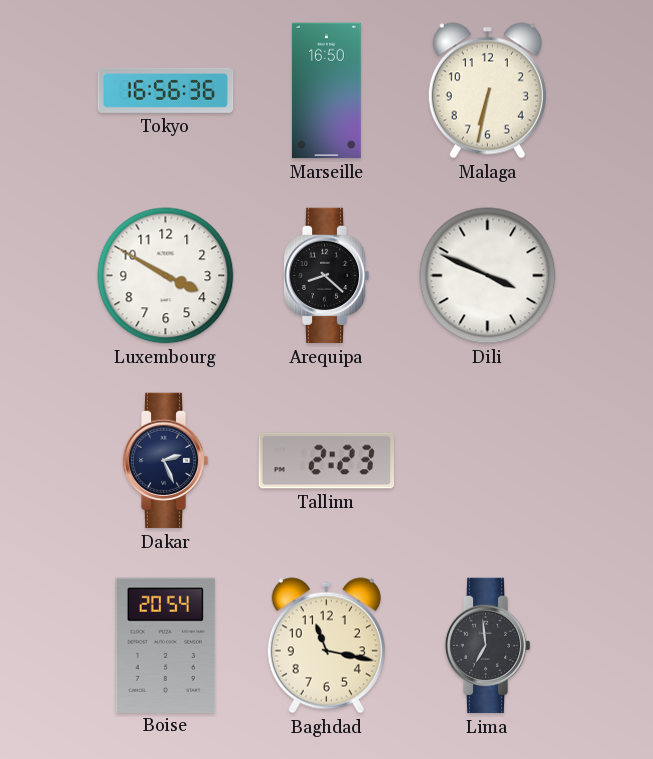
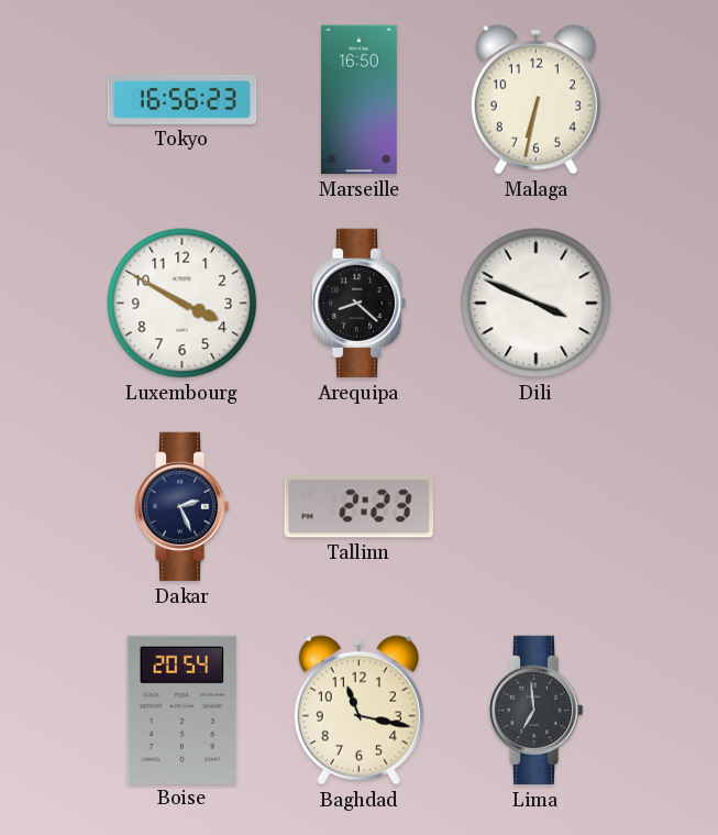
Tokyo: 16:56:36 -> 16:56:23 (183, 99)
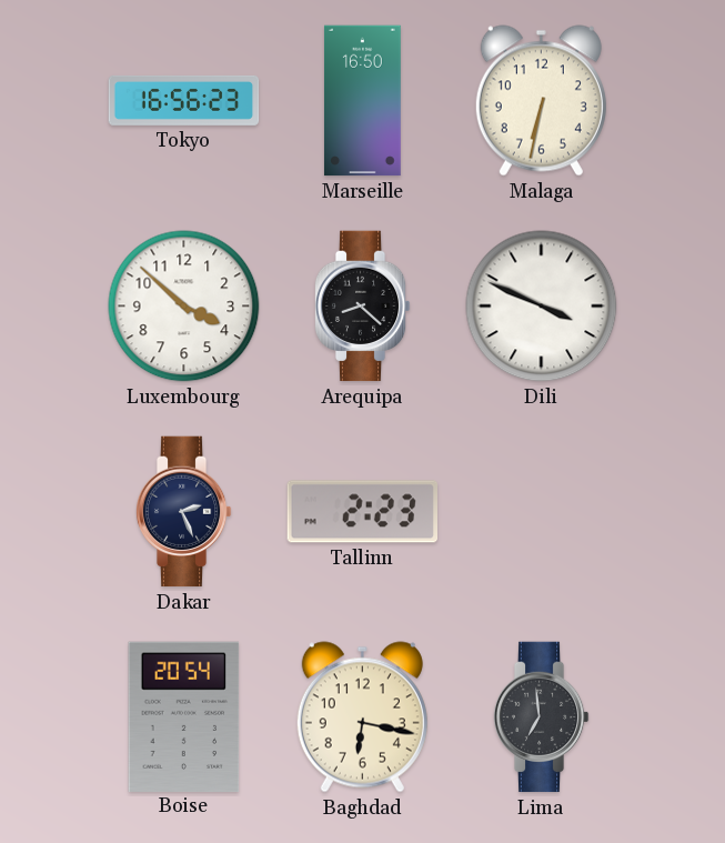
Luxembourg: 3:50 -> 3:52 (184, 307)
Baghdad: 11:17 -> 6:17 (362, 717)
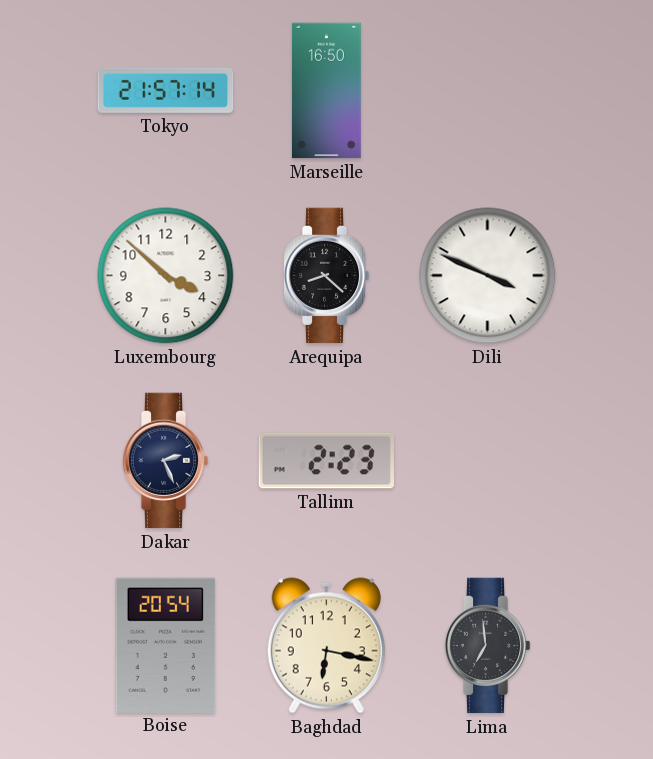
Tokyo: 16:56 -> 21:57 (166, 90)
Malaga: 6:32 -> none (541, 101)
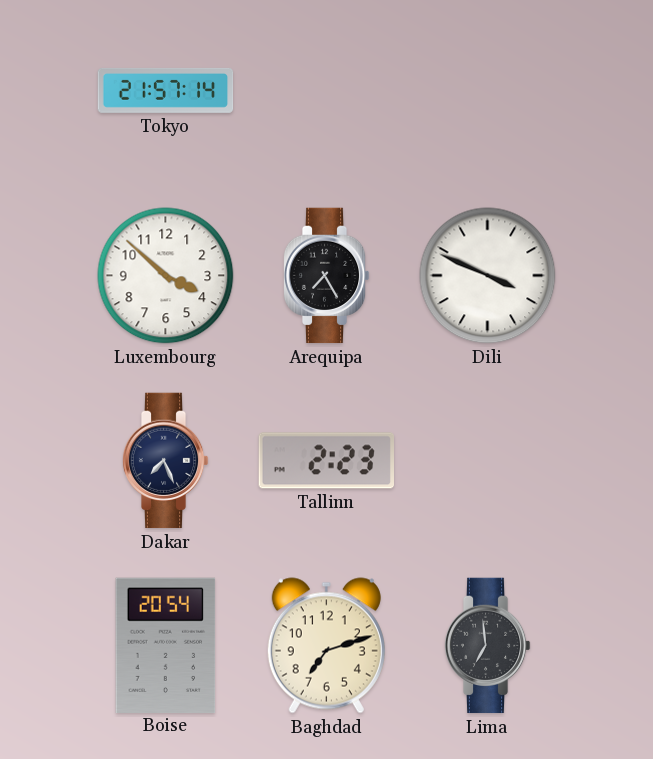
Marseille: 16:50 -> none (326, 91)
Arequipa: 8:22 -> 7:25 (326, 276)
Dakar: 2:26 -> 7:26 (165, 461)
Baghdad: 6:17 -> 7:12 (326, 646)
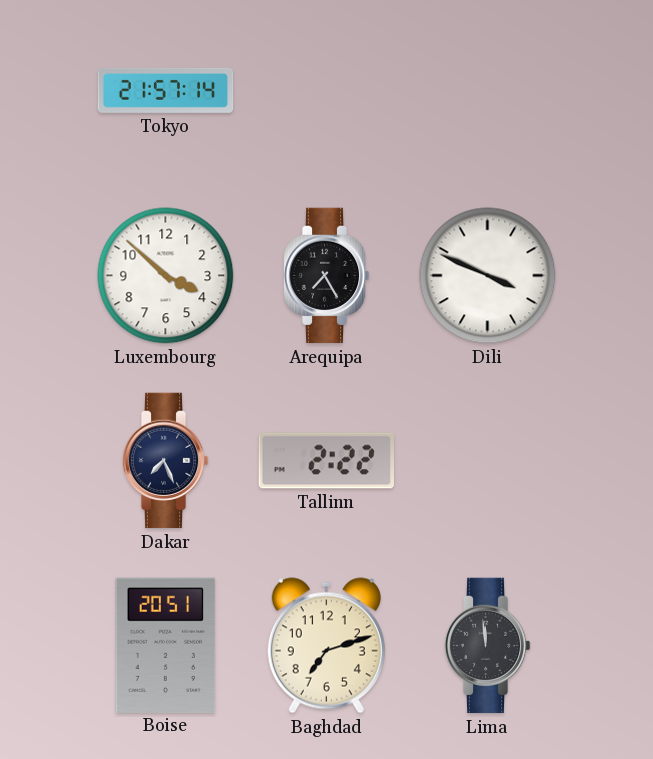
Tallinn: 2:23 -> 2:22 (326, 461)
Boise: 20:54 -> 20:51 (166, 645)
Lima: 6:59 -> 11:59 (487, 646)
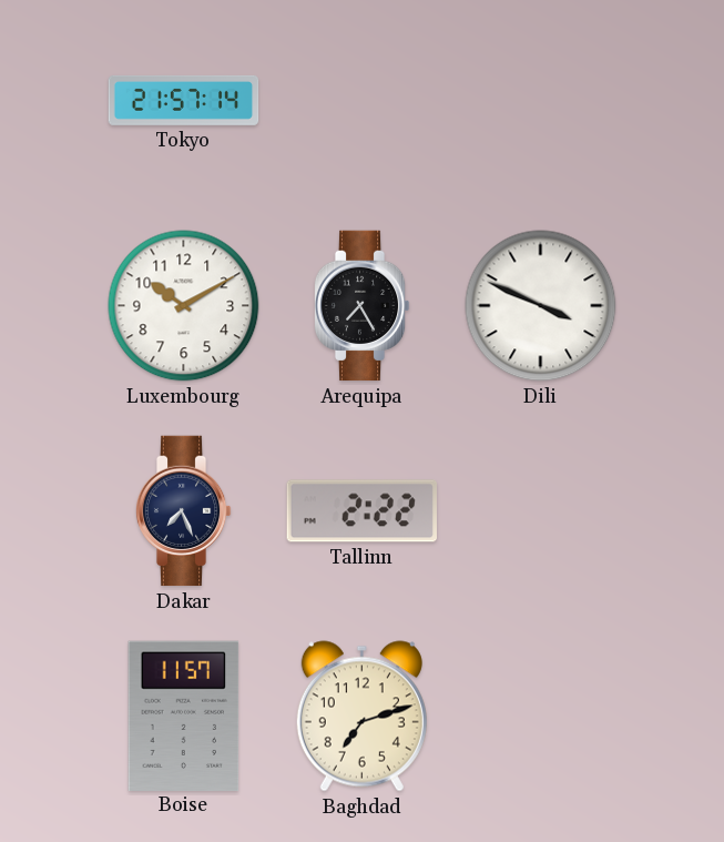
Luxembourg: 3:52 -> 10:10 (184, 306)
Boise: 20:51 -> 11:57 (184, 716)
Lima: 11:59 -> none (487, 646)
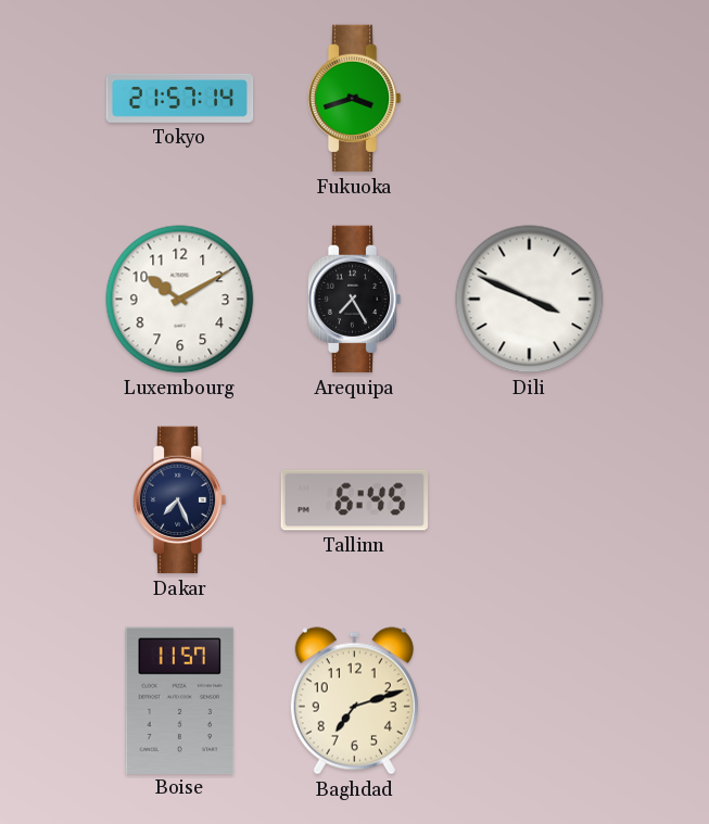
Fukuoka: none -> 3:42 (354, 99)
Tallinn: 2:22 -> 6:45 (354, 500)
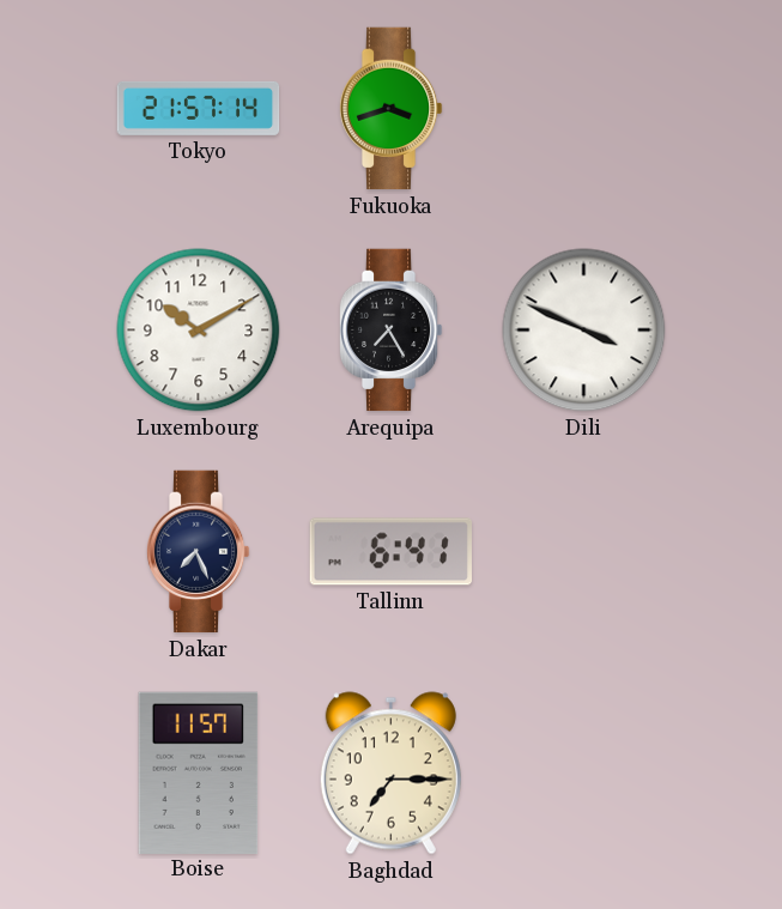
Tallinn: 6:45 -> 6:41 (390, 552)
Baghdad: 7:12 -> 7:15 (390, 774)
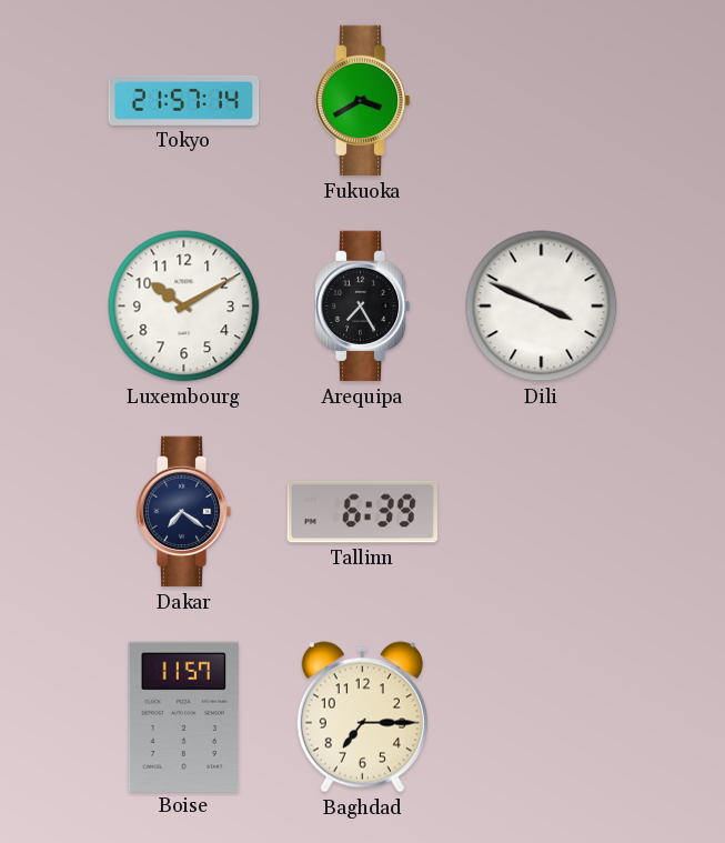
Fukuoka: 3:42 -> 3:40 (362, 101)
Dakar: 7:26 -> 7:21 (183, 512)
Tallinn: 6:41 -> 6:39 (362, 512)
